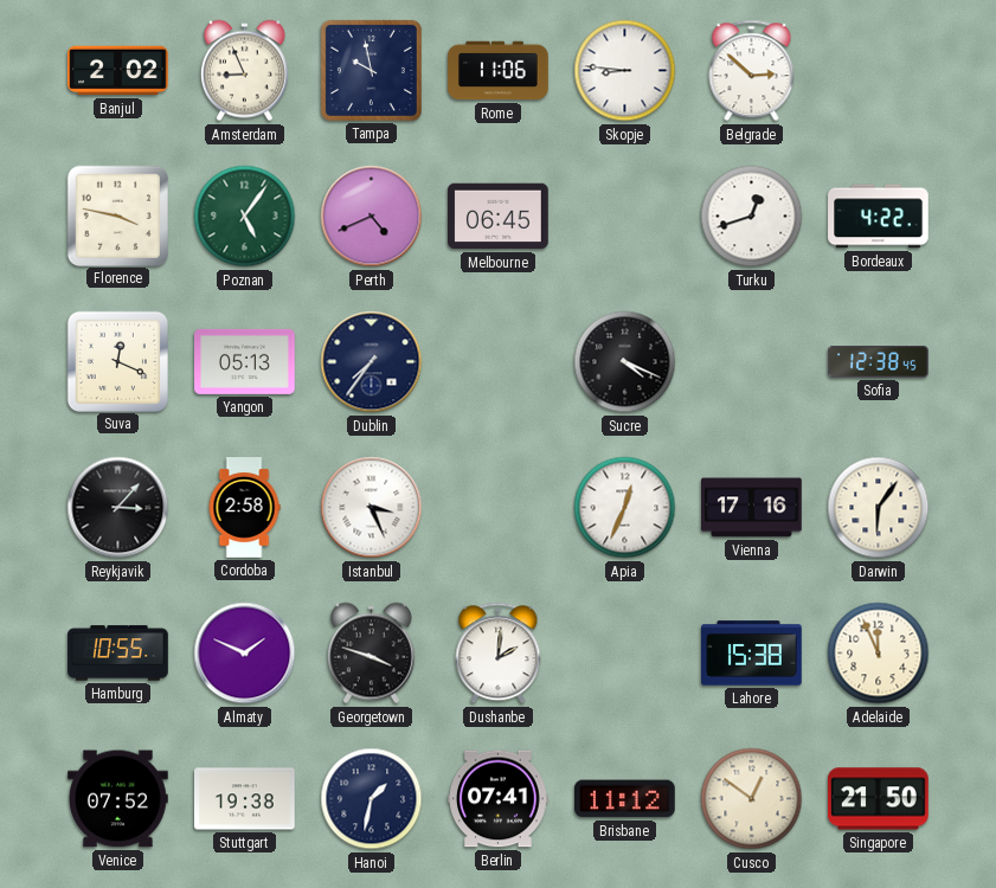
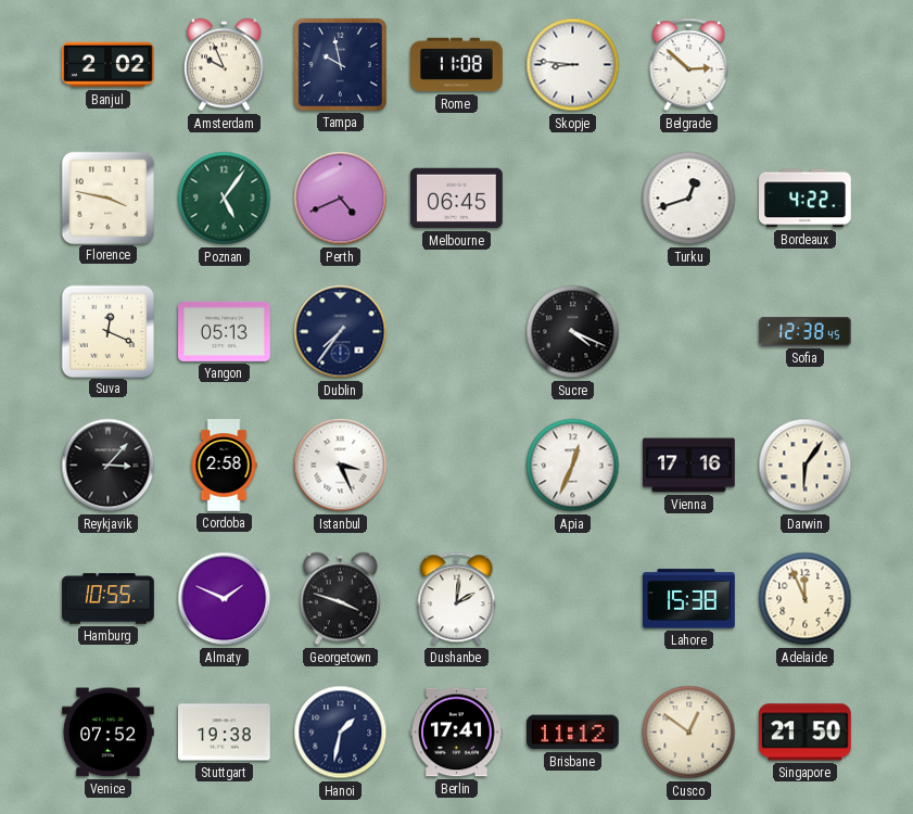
Amsterdam: 8:56 -> 9:56 (224, 65)
Rome: 11:06 -> 11:08 (457, 65)
Berlin: 07:41 -> 17:41 (457, 733)
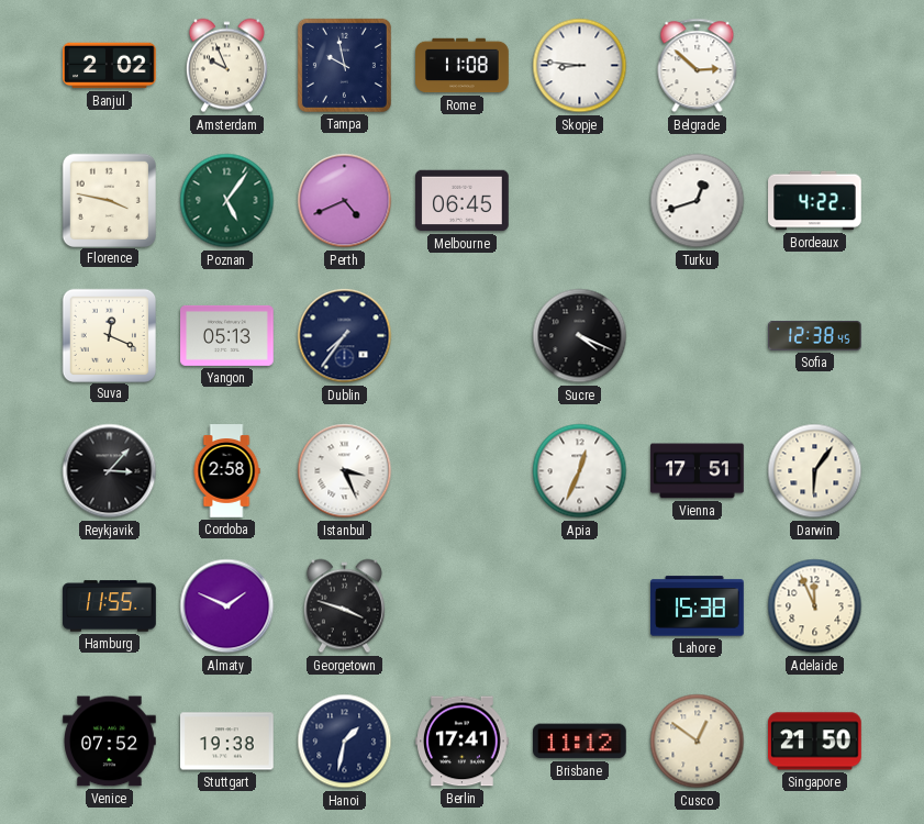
Vienna: 17:16 -> 17:51 (698, 471)
Hamburg: 10:55 -> 11:55 (110, 606)
Dushanbe: 2:01 -> none (457, 599)
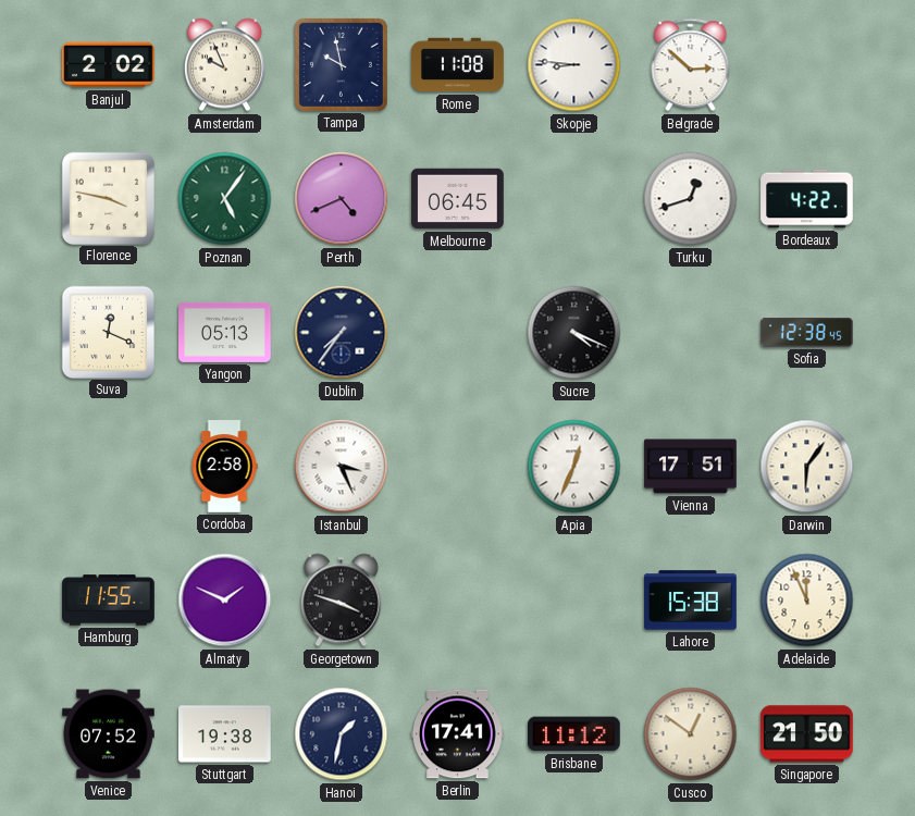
Reykjavik: 3:07 -> none (110, 471)
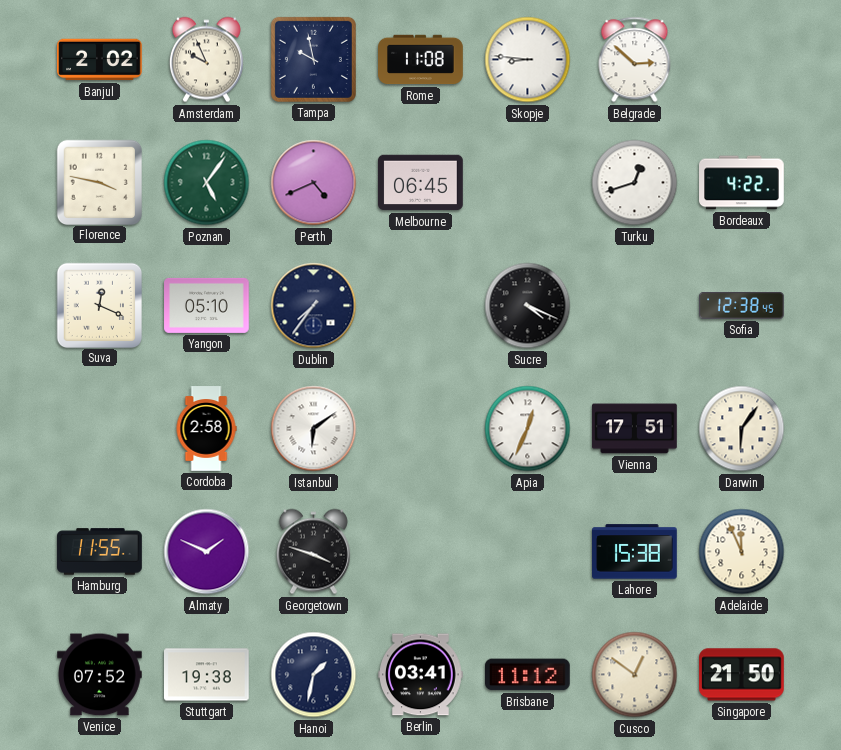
Yangon: 05:13 -> 05:10 (207, 305)
Istanbul: 3:26 -> 6:09 (314, 429)
Berlin: 17:41 -> 03:41 (421, 675)
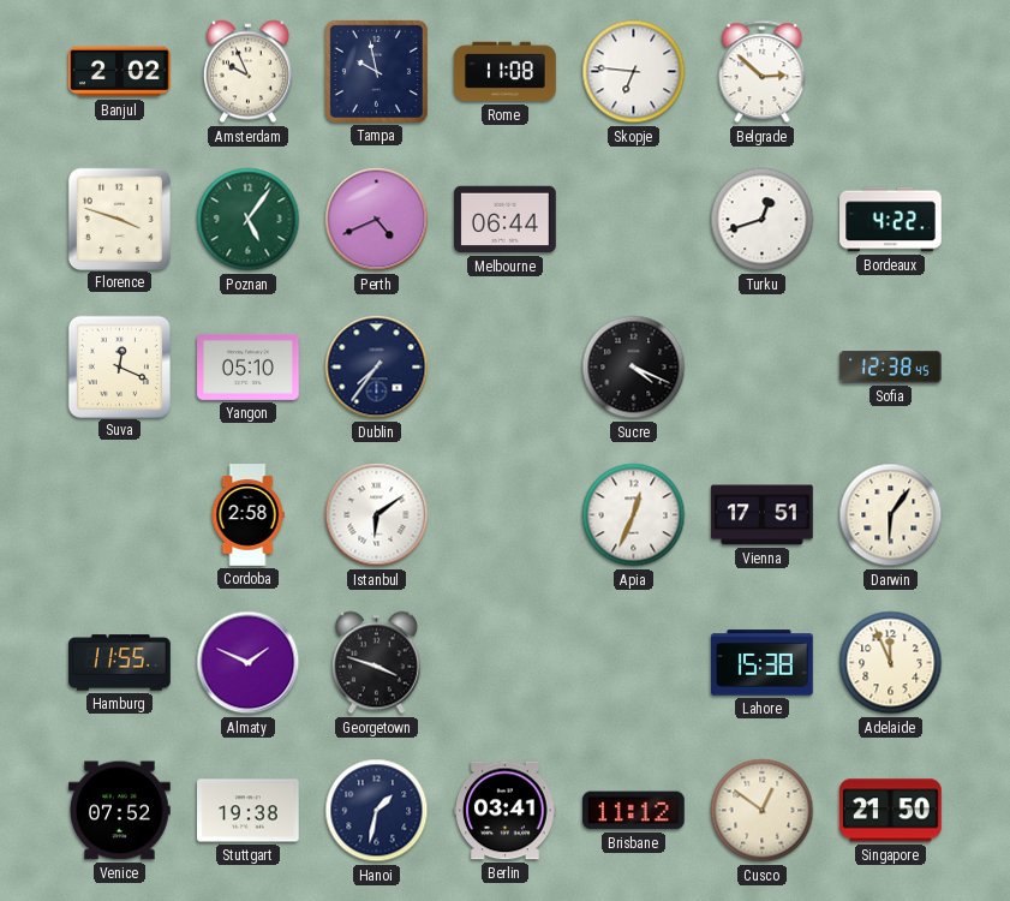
Skopje: 8:46 -> 6:46 (634, 72)
Florence: 3:47 -> 3:48 (119, 219)
Melbourne: 06:45 -> 06:44 (506, 220)
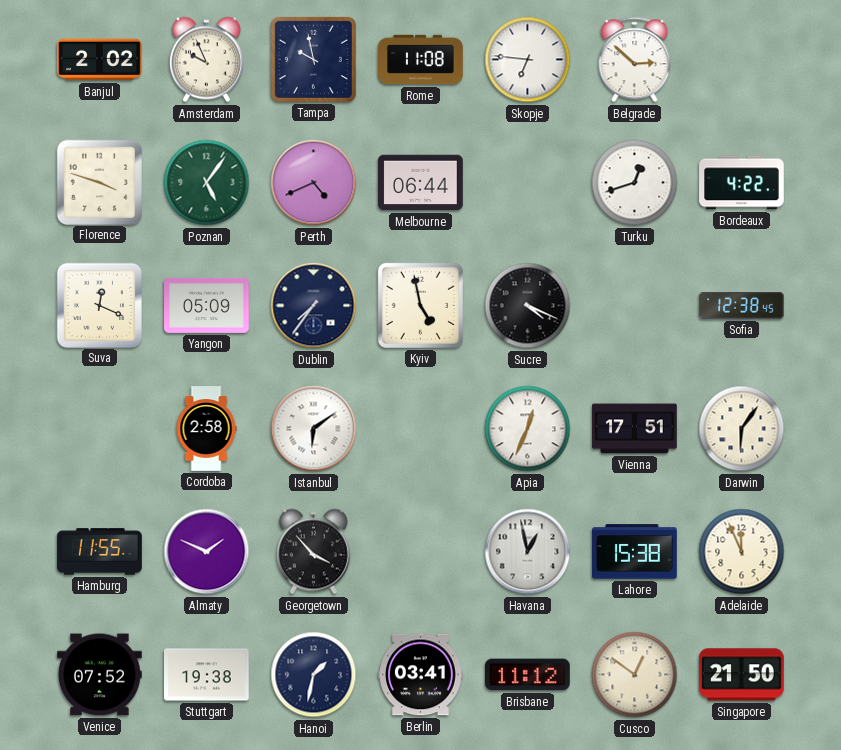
Yangon: 05:10 -> 05:09 (207, 305)
Kyiv: none -> 4:58 (420, 305)
Georgetown: 3:48 -> 3:53 (313, 552)
Havana: none -> 12:58 (528, 552)
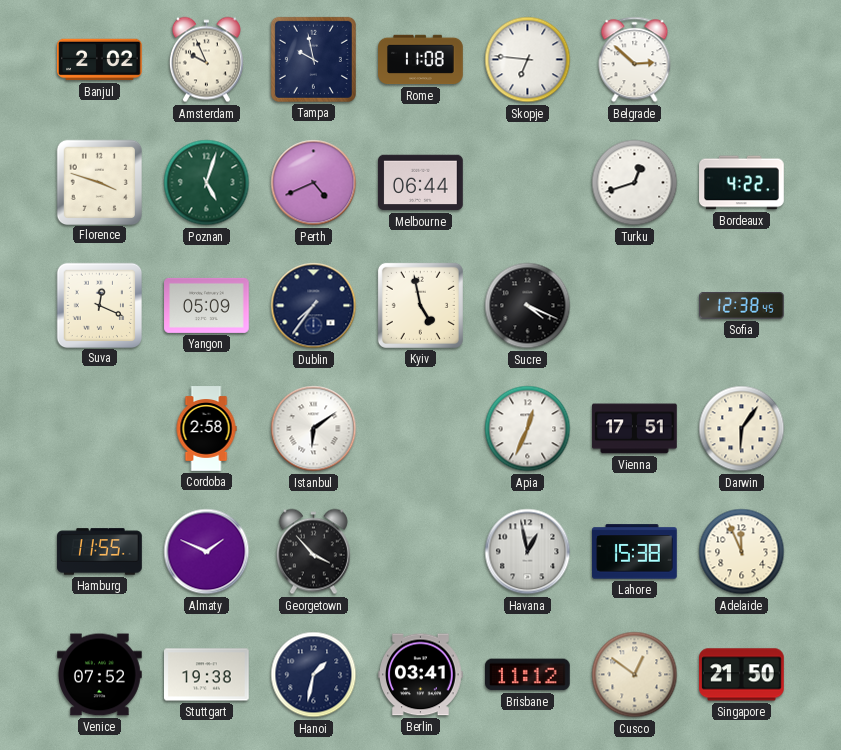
Poznan: 5:06 -> 5:03 (207, 183)
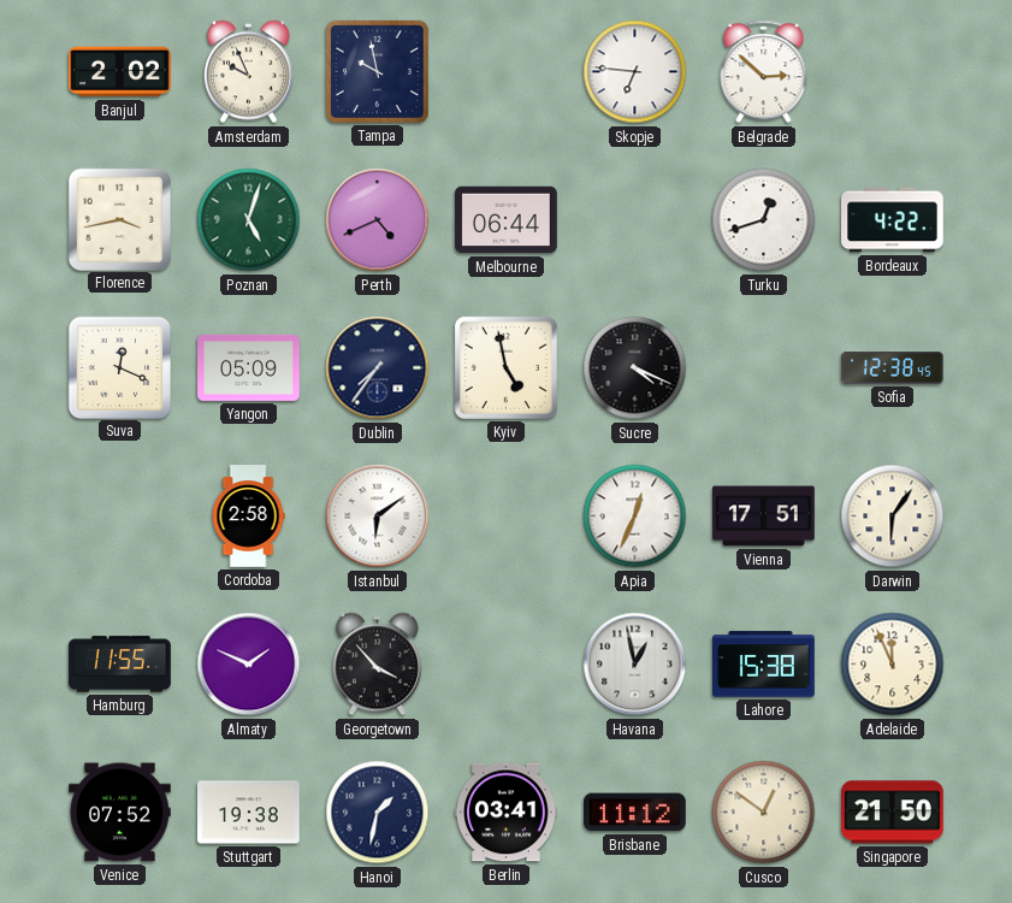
Rome: 11:08 -> none (421, 60)
Florence: 3:48 -> 3:43 (119, 219)
